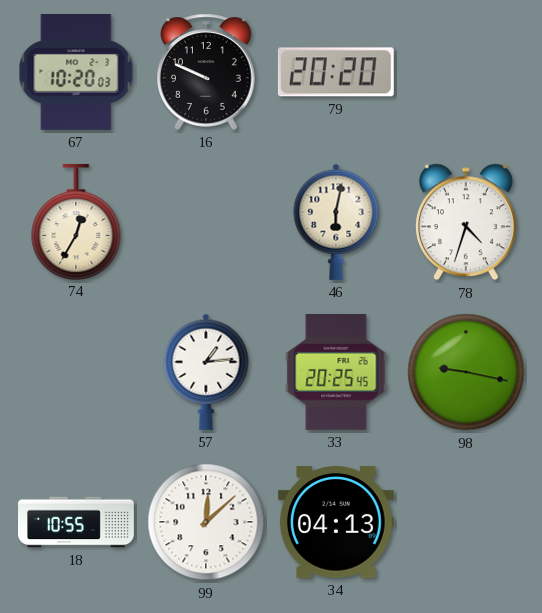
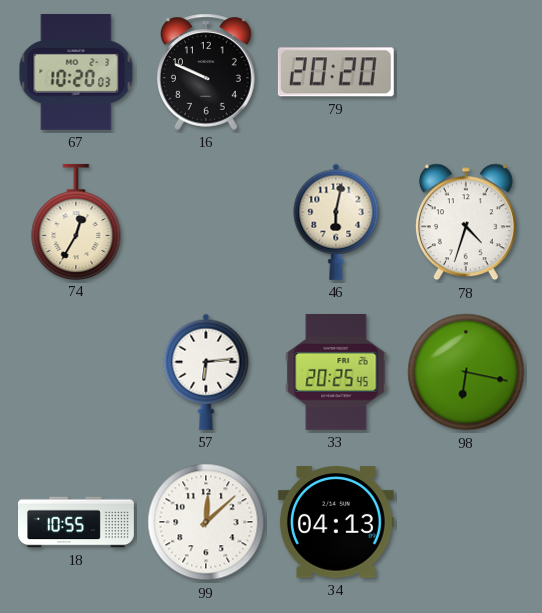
57: 1:14 -> 6:14 (206, 372)
98: 9:17 -> 6:17 (466, 372)
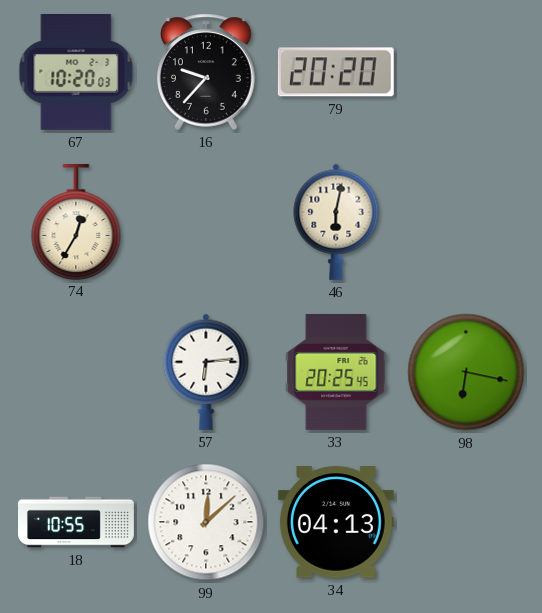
16: 9:49 -> 9:37 (207, 72)
78: 4:33 -> none (466, 222)
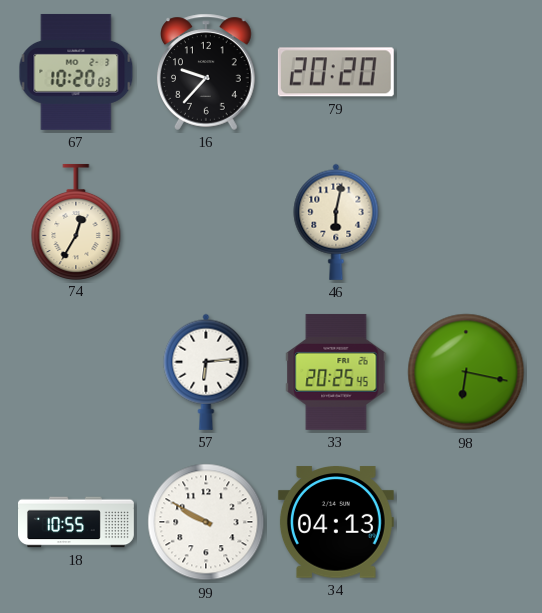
99: 12:08 -> 9:50 (206, 522)
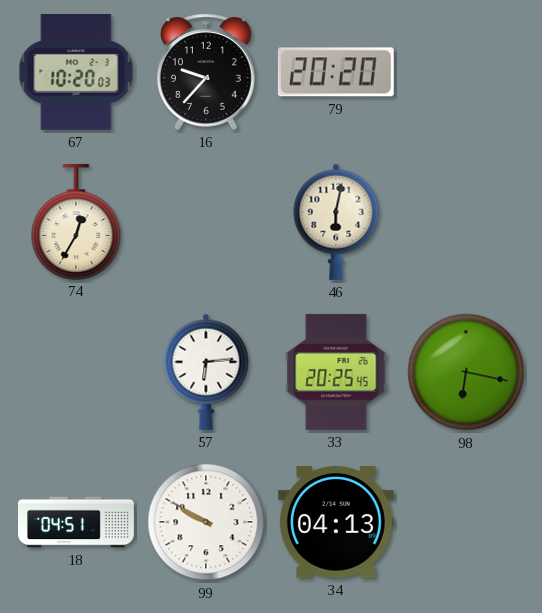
18: 10:55 -> 04:51 (77, 522)
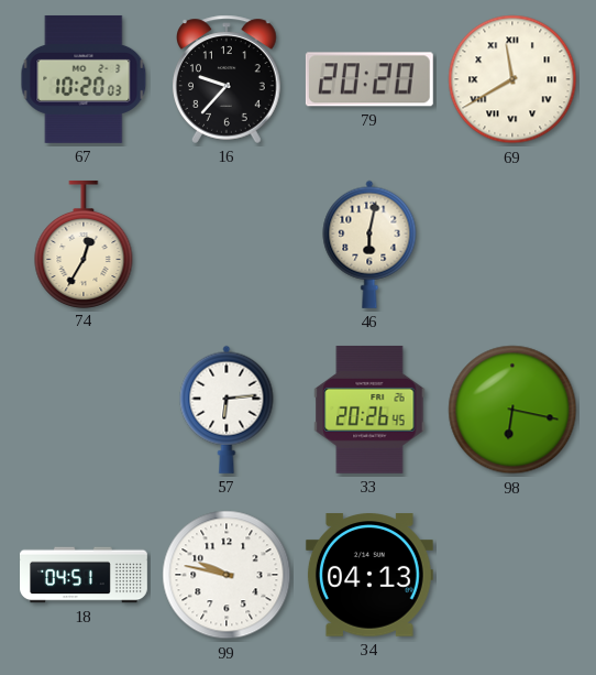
69: none -> 11:40 (512, 79)
33: 20:25 -> 20:26 (369, 410)
99: 9:50 -> 9:47 (227, 575)
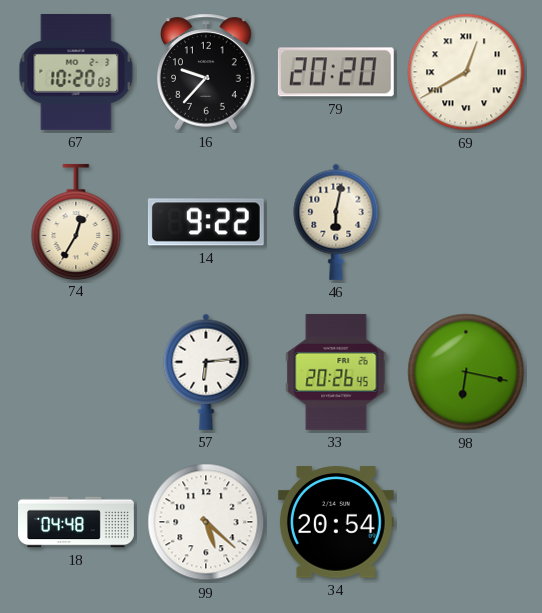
69: 11:40 -> 12:40 (466, 72)
14: none -> 9:22 (206, 222)
18: 04:51 -> 04:48 (77, 522)
99: 9:47 -> 5:22 (206, 522)
34: 04:13 -> 20:54 (336, 522)
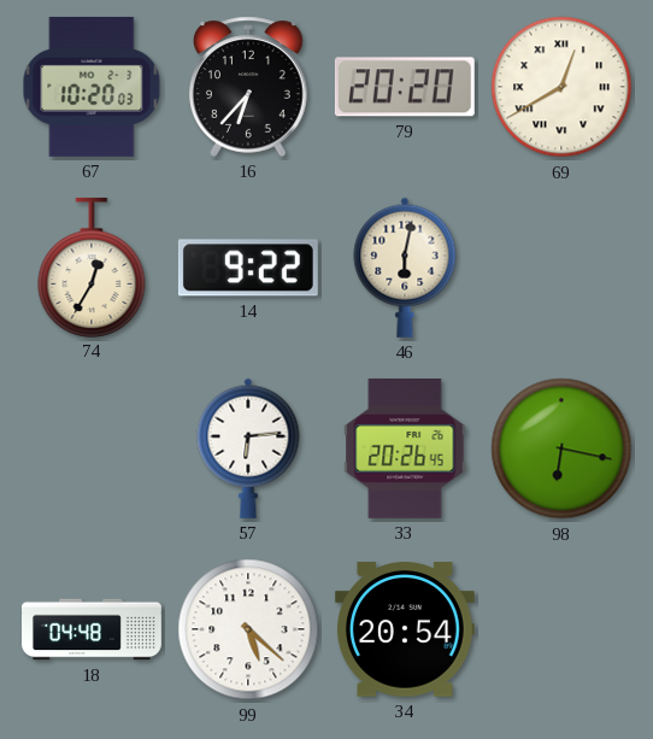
16: 9:37 -> 6:37 (249, 87)
